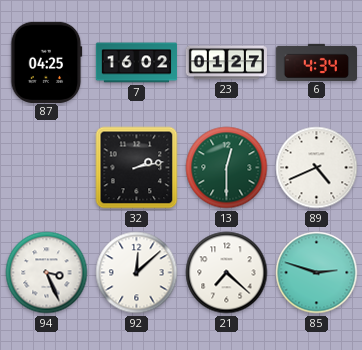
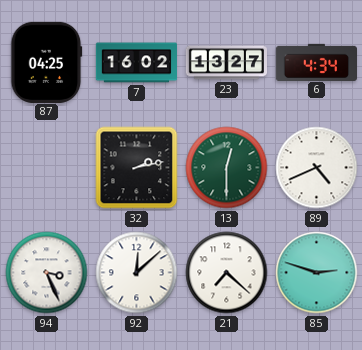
23: 01:27 -> 13:27 (226, 63)
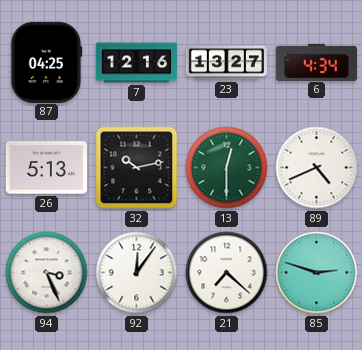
7: 16:02 -> 12:16 (136, 63)
26: none -> 5:13 (46, 168)
32: 2:13 -> 10:13 (137, 168)
92: 12:08 -> 12:06 (137, 273)
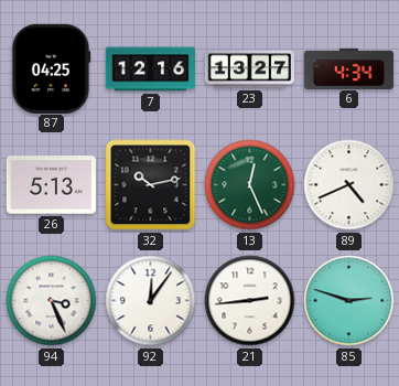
13: 12:30 -> 12:26 (250, 185)
21: 7:22 -> 2:44 (250, 301)
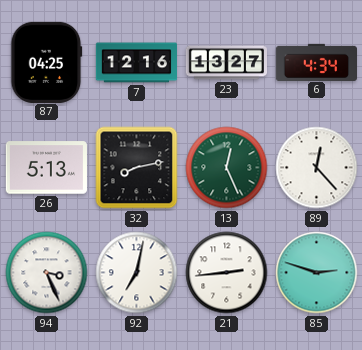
32: 10:13 -> 8:13 (137, 168)
89: 4:41 -> 12:23 (317, 168)
92: 12:06 -> 7:02 (137, 273)
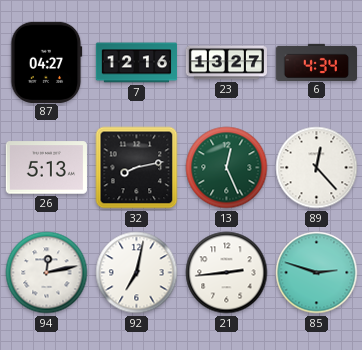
87: 04:25 -> 04:27 (46, 62)
94: 3:26 -> 12:13 (47, 273)
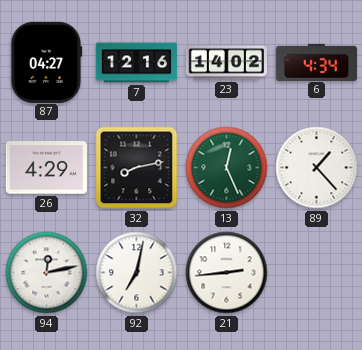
23: 13:27 -> 14:02 (226, 63)
26: 5:13 -> 4:29 (46, 168)
89: 12:23 -> 1:23 (317, 168)
85: 2:48 -> none (317, 273)
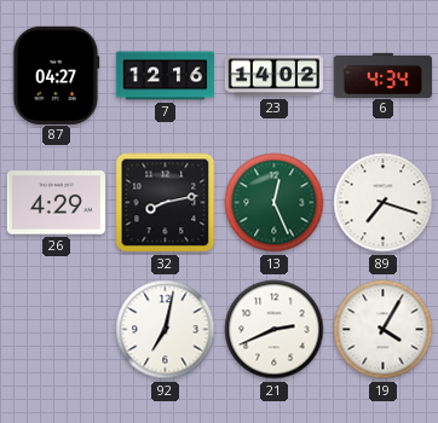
89: 1:23 -> 7:18 (384, 203)
94: 12:13 -> none (47, 273)
21: 2:44 -> 2:41 (275, 330)
19: none -> 4:05 (384, 330)
